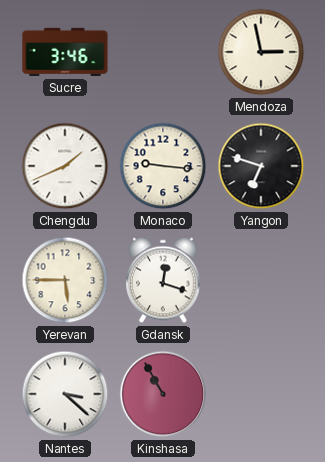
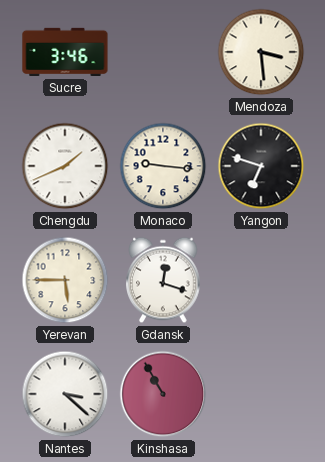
Mendoza: 2:58 -> 3:29 (261, 52)
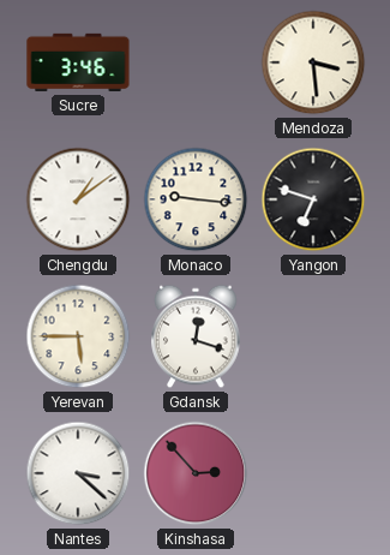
Chengdu: 1:41 -> 1:09 (78, 199)
Kinshasa: 10:55 -> 2:53 (196, 473)
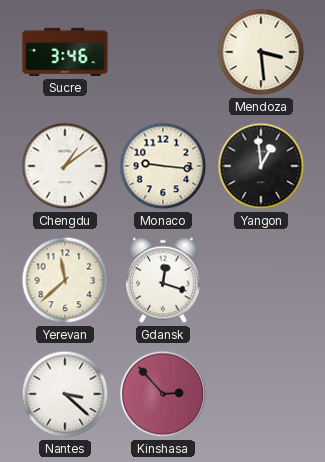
Yangon: 6:48 -> 12:59 (261, 166)
Yerevan: 5:45 -> 11:38 (65, 280)
